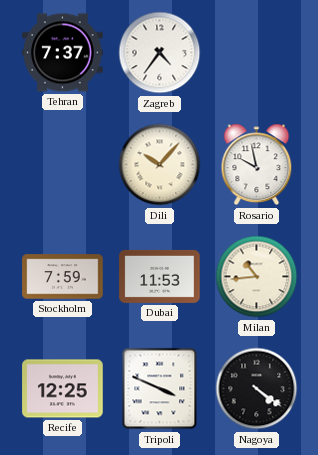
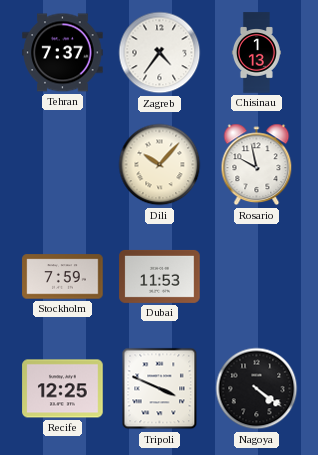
Chisinau: none -> 1:13 (256, 53)
Milan: 10:44 -> none (257, 277)
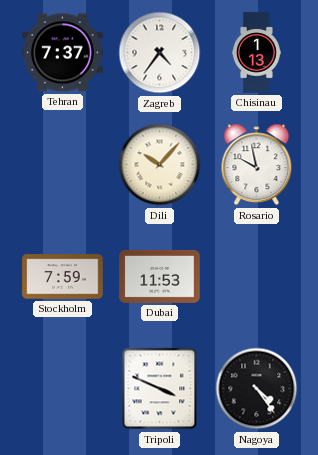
Recife: 12:25 -> none (63, 389)
Nagoya: 4:21 -> 4:24 (257, 389)
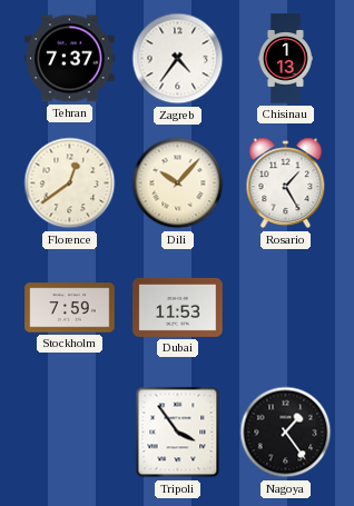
Florence: none -> 12:39 (70, 183)
Rosario: 9:58 -> 1:25 (286, 183)
Tripoli: 3:49 -> 3:54 (178, 433)
Nagoya: 4:24 -> 1:24 (286, 433)
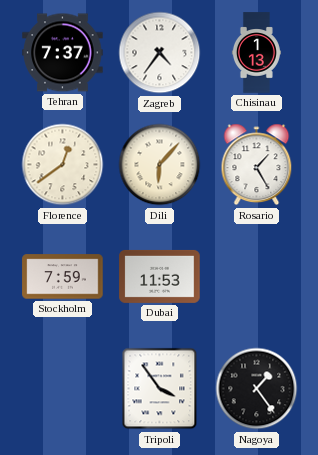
Dili: 10:07 -> 6:07 (160, 165)
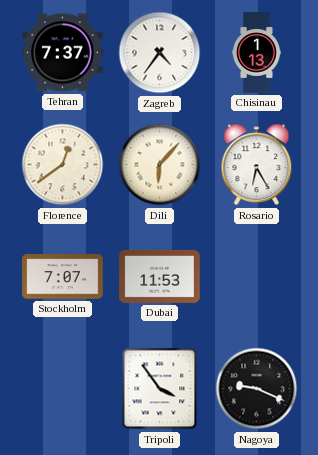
Rosario: 1:25 -> 6:25 (257, 165)
Stockholm: 7:59 -> 7:07 (63, 277)
Nagoya: 1:24 -> 9:19 (257, 389)
